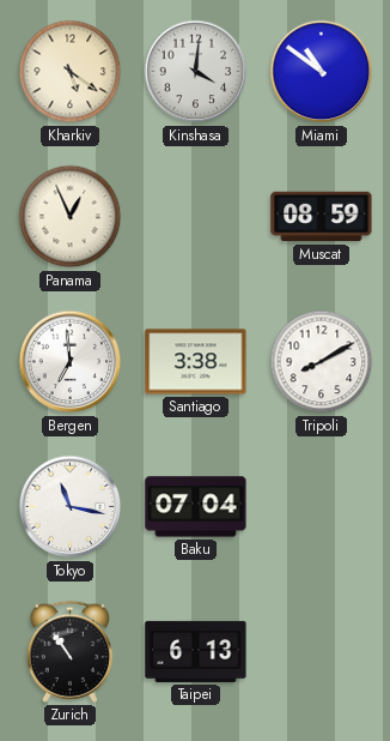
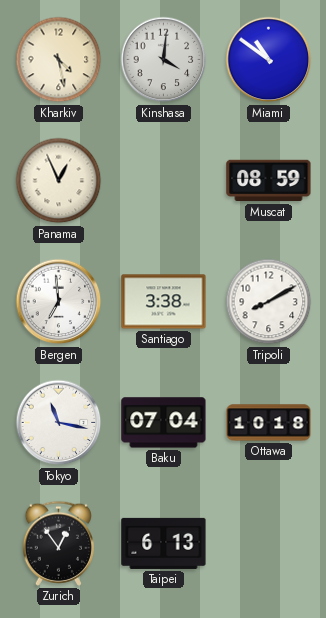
Kharkiv: 5:21 -> 4:28 (59, 60)
Ottawa: none -> 10:18 (269, 423)
Zurich: 10:54 -> 12:54 (59, 543)
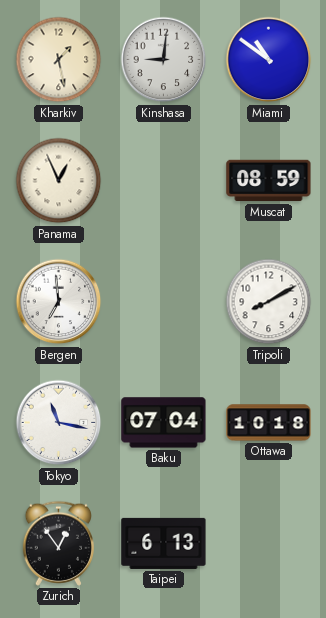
Kharkiv: 4:28 -> 1:28 (59, 60)
Kinshasa: 4:01 -> 9:01 (164, 60)
Santiago: 3:38 -> none (164, 302)
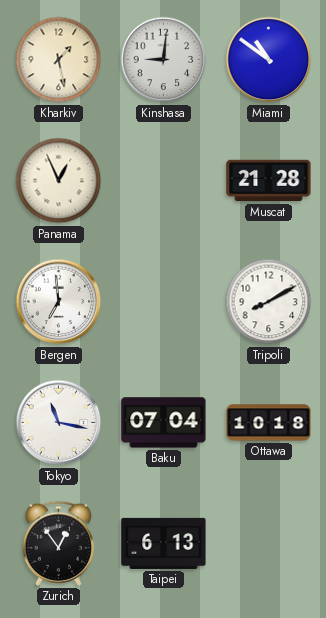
Muscat: 08:59 -> 21:28 (269, 181)
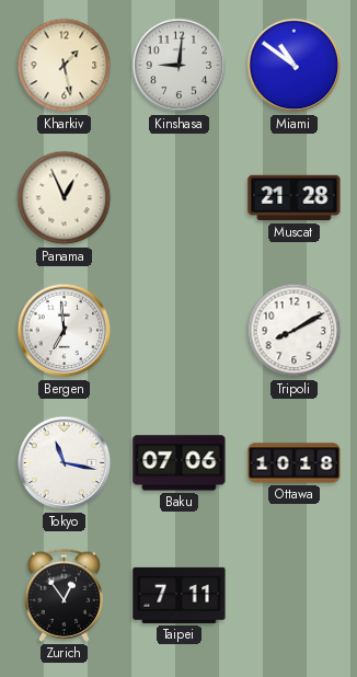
Baku: 07:04 -> 07:06 (180, 463)
Taipei: 6:13 -> 7:11 (180, 595)
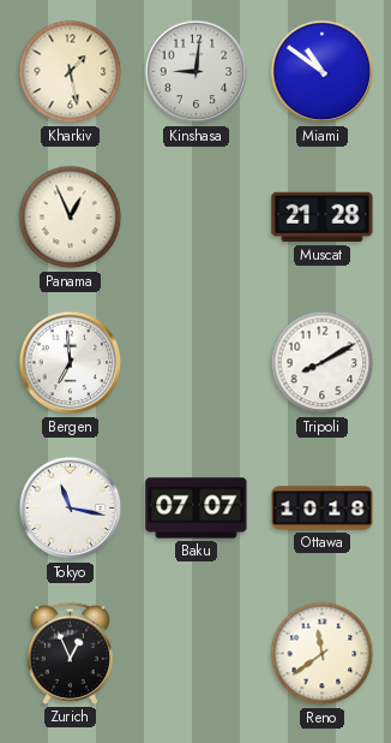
Baku: 07:06 -> 07:07 (197, 509)
Zurich: 12:54 -> 12:56 (71, 653)
Taipei: 7:11 -> none (180, 595)
Reno: none -> 11:39 (323, 654)
